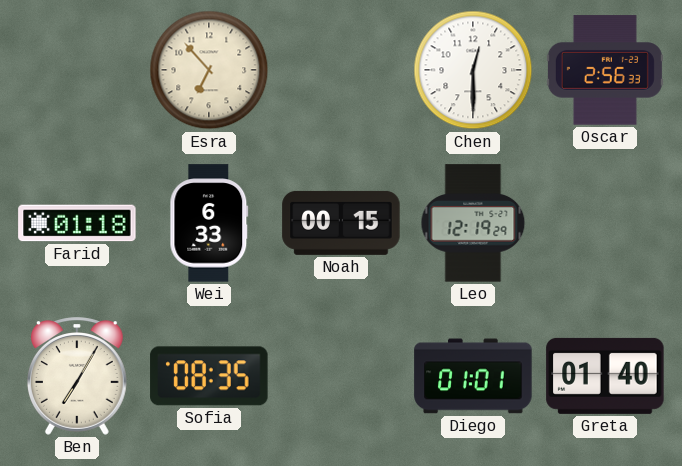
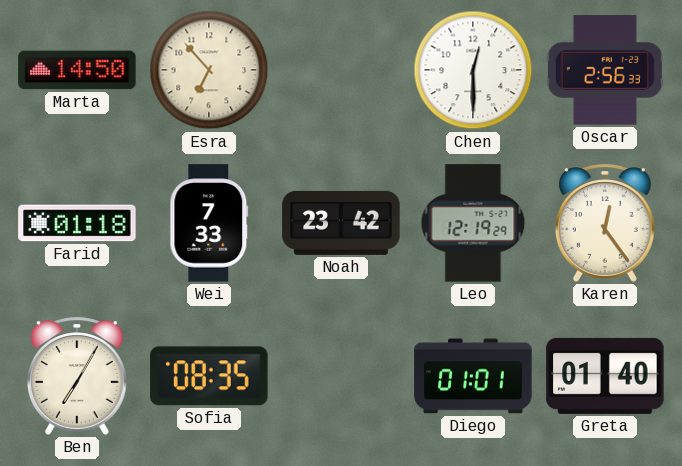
Marta: none -> 14:50 (77, 70)
Wei: 6:33 -> 7:33 (209, 223)
Noah: 00:15 -> 23:42 (341, 223)
Karen: none -> 12:24 (605, 223)
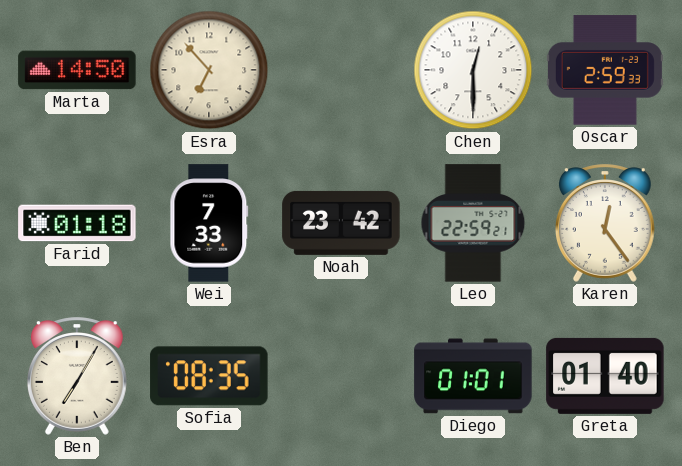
Oscar: 2:56 -> 2:59 (605, 70)
Leo: 12:19 -> 22:59 (473, 223)
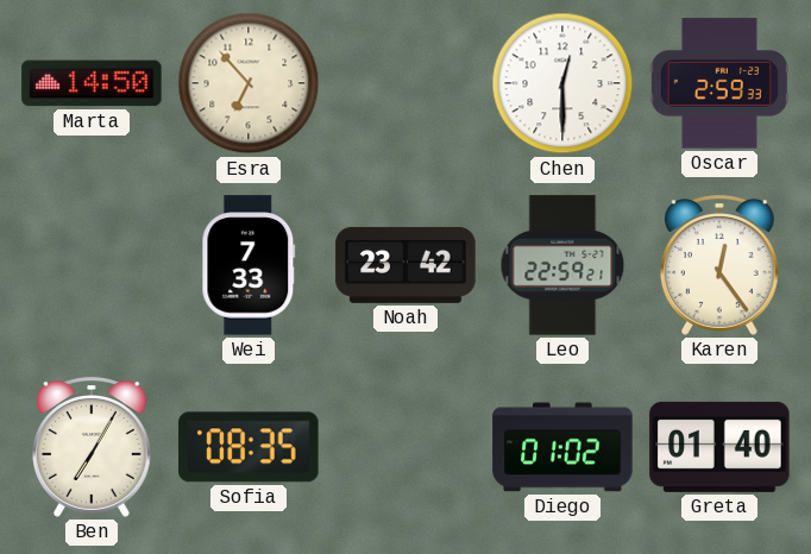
Farid: 01:18 -> none (77, 223)
Diego: 01:01 -> 01:02 (562, 447)
